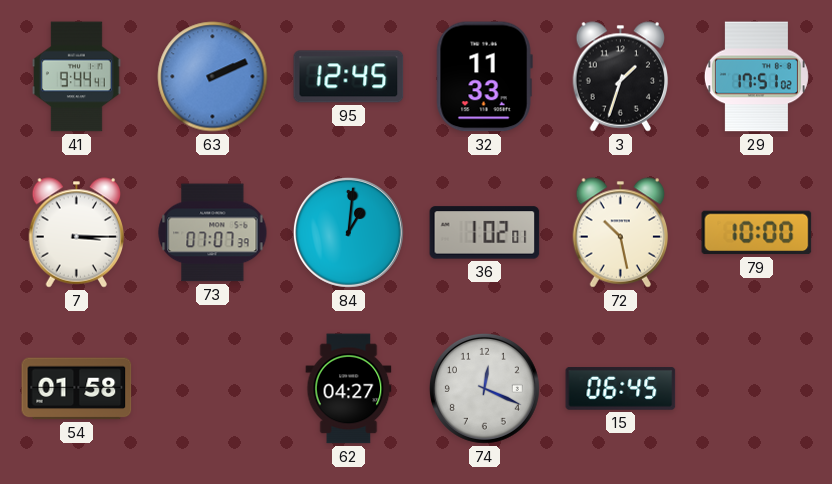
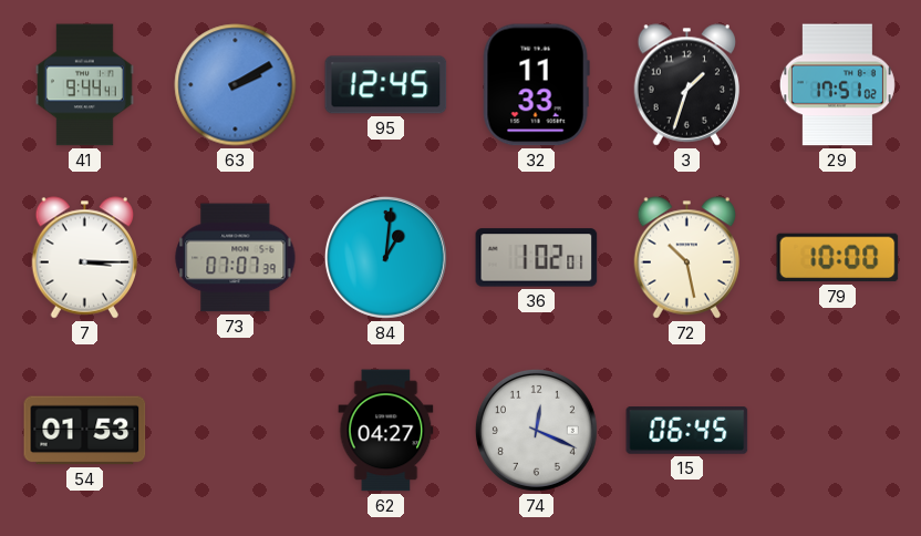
63: 2:11 -> 2:10 (236, 85)
54: 01:58 -> 01:53 (85, 431)
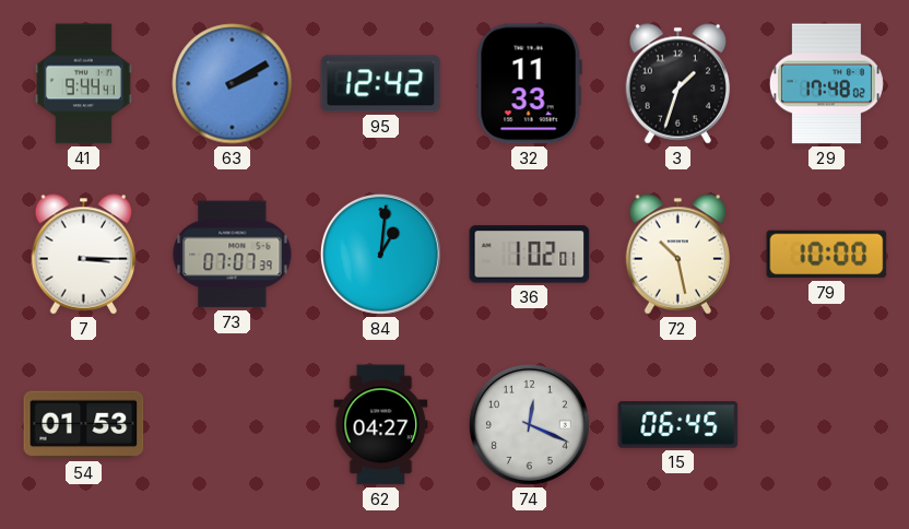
95: 12:45 -> 12:42 (381, 84)
29: 17:51 -> 17:48 (826, 84)
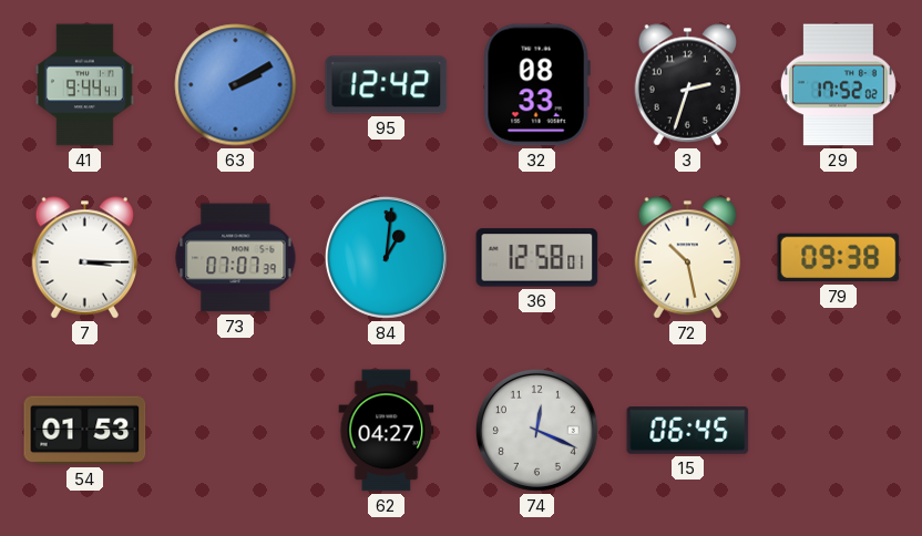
32: 11:33 -> 08:33 (536, 85)
3: 1:33 -> 2:33 (688, 85)
29: 17:48 -> 17:52 (838, 85)
36: 1:02 -> 12:58 (537, 258)
79: 10:00 -> 09:38 (839, 258)
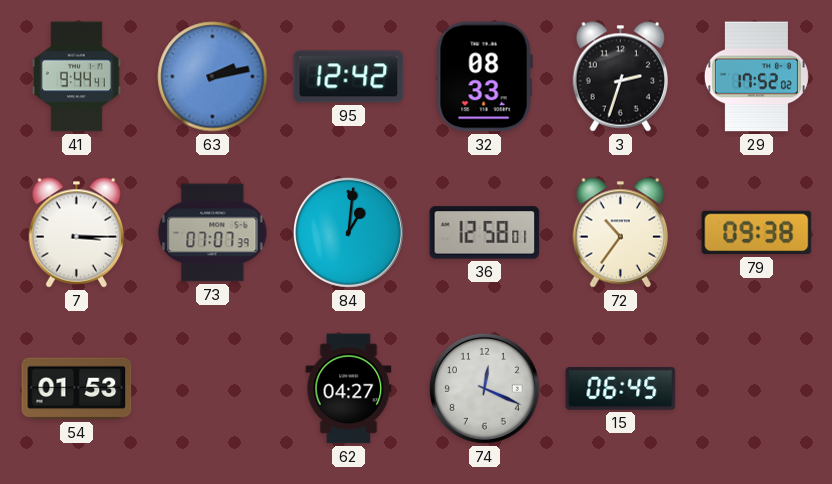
63: 2:10 -> 2:13 (213, 77)
72: 10:28 -> 10:36 (621, 233)
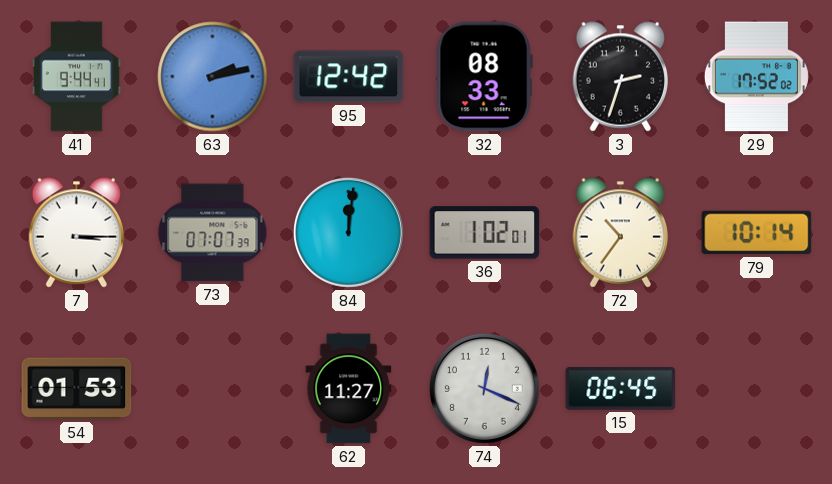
84: 1:01 -> 12:01 (348, 232)
36: 12:58 -> 1:02 (485, 233)
79: 09:38 -> 10:14 (757, 233)
62: 04:27 -> 11:27 (349, 389)
